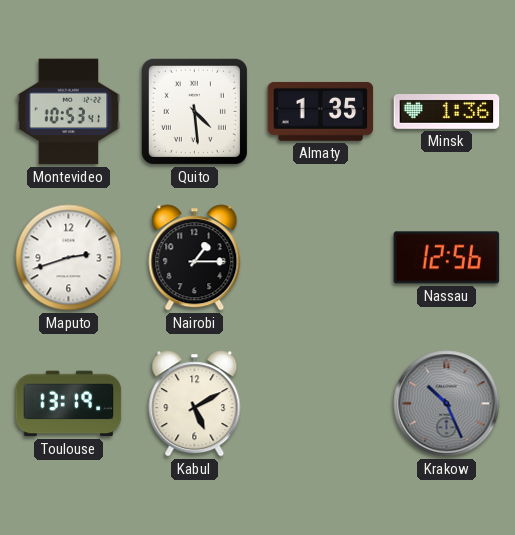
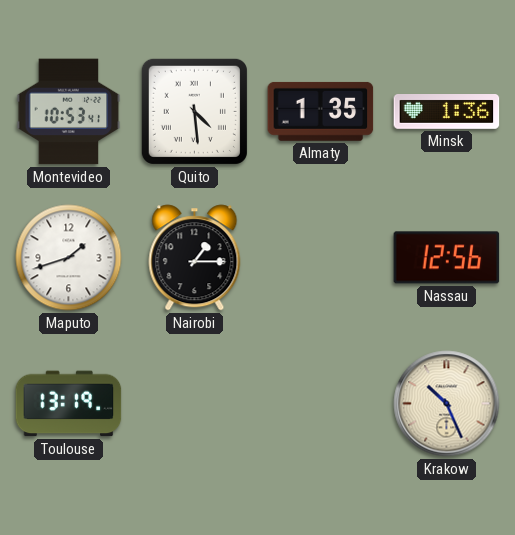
Maputo: 2:42 -> 1:42 (69, 258)
Kabul: 5:10 -> none (195, 404)
Krakow dial: grey -> cream (447, 404)
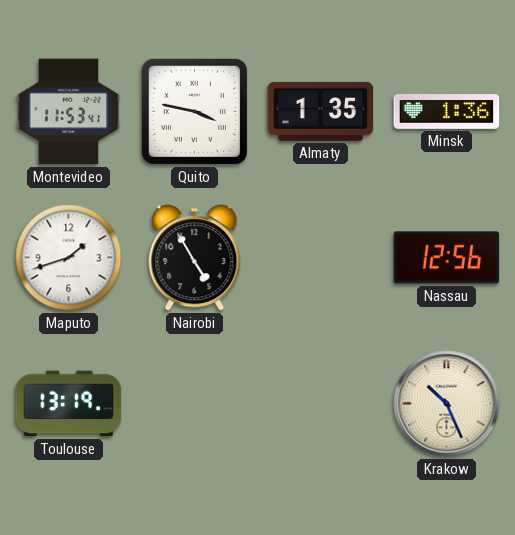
Montevideo: 10:53 -> 11:53 (69, 112)
Quito: 4:29 -> 3:47 (194, 111)
Nairobi: 1:15 -> 4:55 (195, 258)
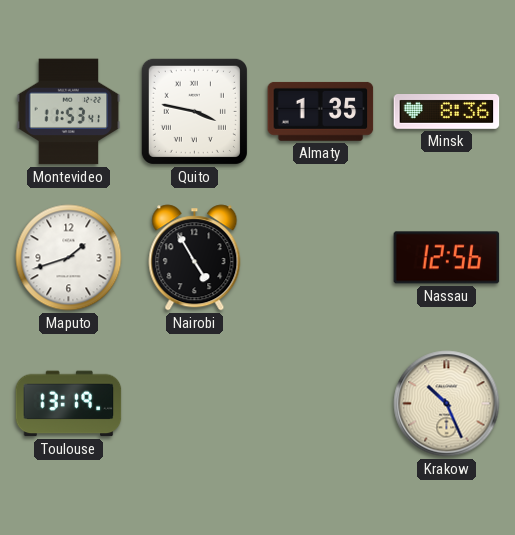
Minsk: 1:36 -> 8:36 (447, 112)
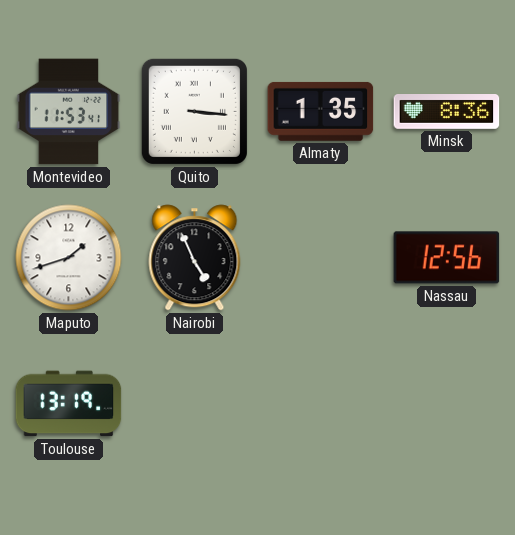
Quito: 3:47 -> 3:16 (194, 111)
Nairobi: 4:55 -> 4:56 (195, 258)
Krakow: 10:26 -> none (447, 404)
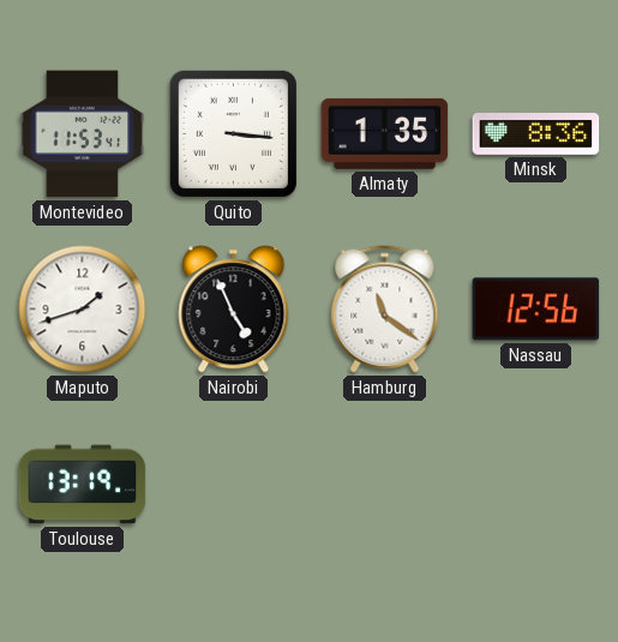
Hamburg: none -> 11:21 (385, 310)
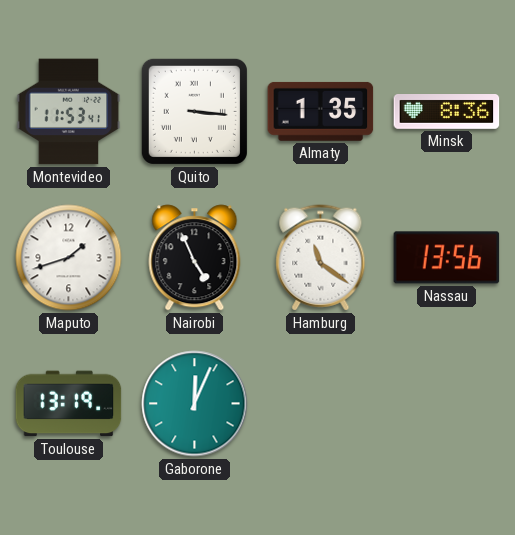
Nassau: 12:56 -> 13:56 (447, 258)
Gaborone: none -> 12:04 (195, 404)
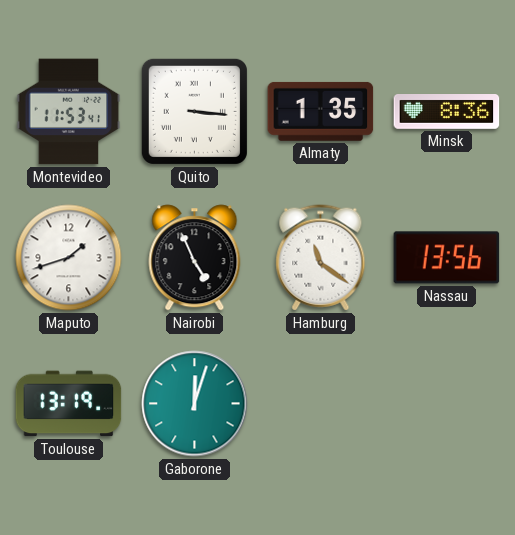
Gaborone: 12:04 -> 12:03 (195, 404)
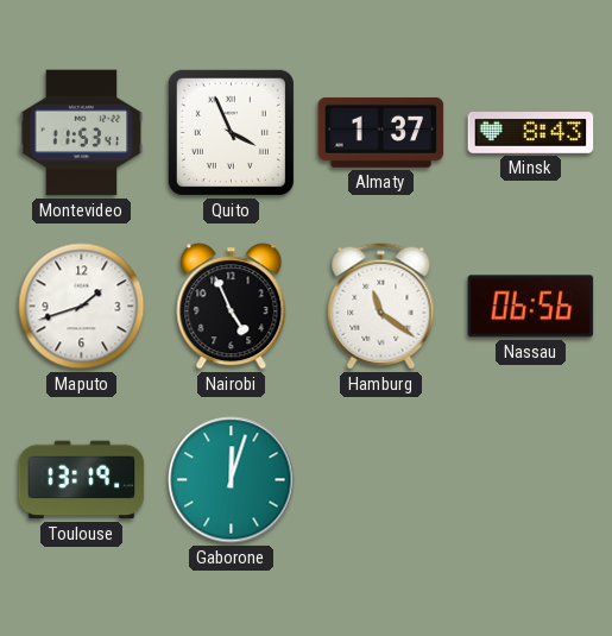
Quito: 3:16 -> 3:56 (231, 132)
Almaty: 1:35 -> 1:37 (381, 132)
Minsk: 8:36 -> 8:43 (531, 133)
Nassau: 13:56 -> 06:56 (531, 307)
